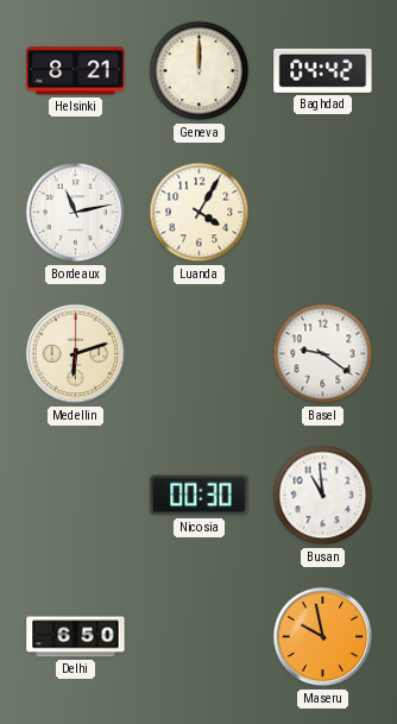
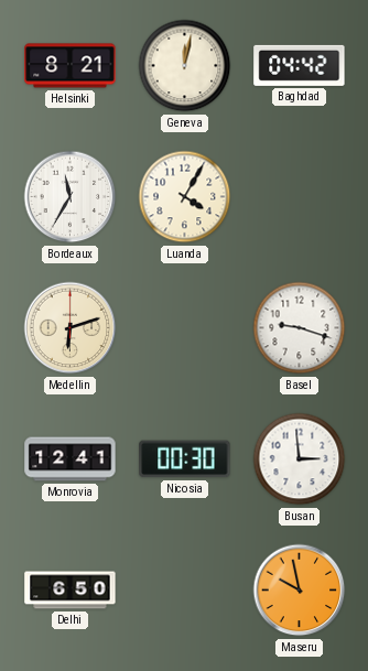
Geneva: 12:00 -> 12:02 (185, 66)
Bordeaux: 11:13 -> 11:35 (71, 197)
Basel: 9:21 -> 9:18 (300, 328)
Monrovia: none -> 12:41 (71, 459)
Busan: 10:59 -> 2:59 (300, 459)
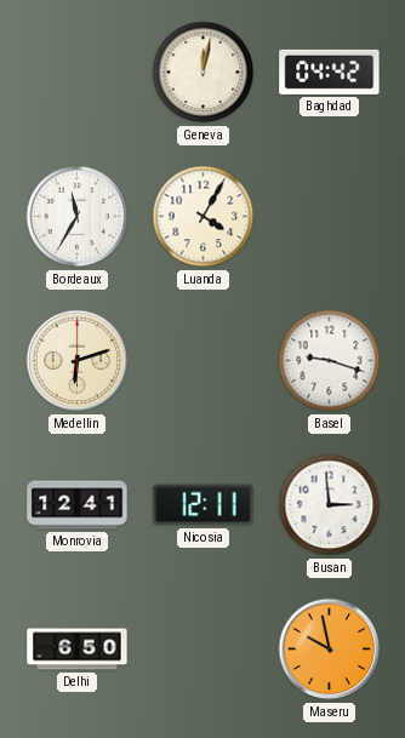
Helsinki: 8:21 -> none (71, 66)
Nicosia: 00:30 -> 12:11 (204, 505)
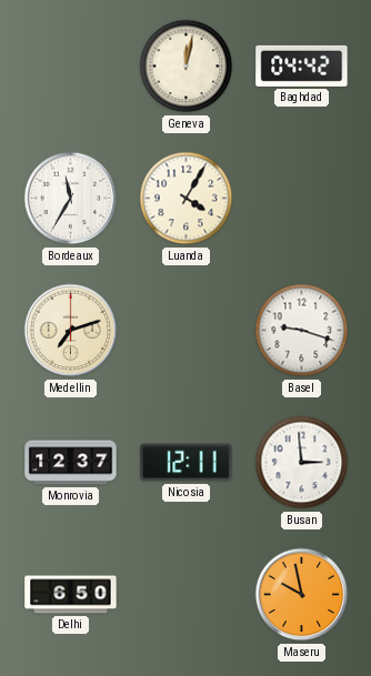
Medellin: 6:12 -> 7:12 (71, 331)
Monrovia: 12:41 -> 12:37 (71, 463)
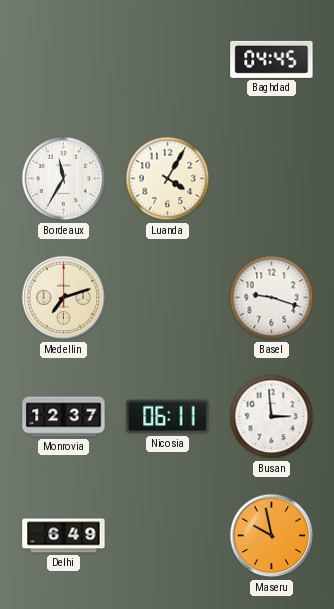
Geneva: 12:02 -> none (187, 67)
Baghdad: 04:42 -> 04:45 (272, 59)
Nicosia: 12:11 -> 06:11 (168, 417)
Delhi: 6:50 -> 6:49 (64, 536)
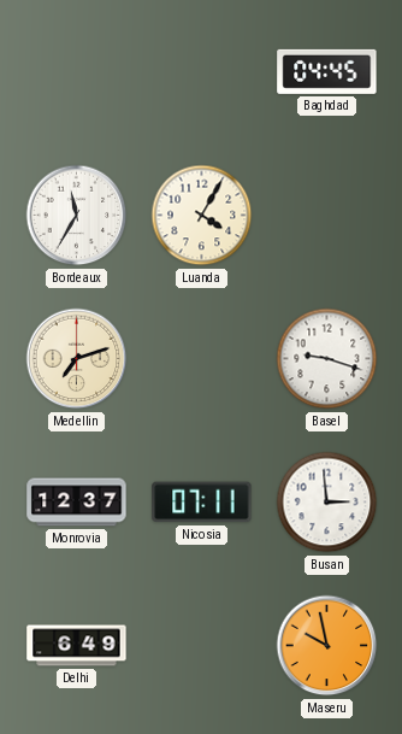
Nicosia: 06:11 -> 07:11 (202, 503)
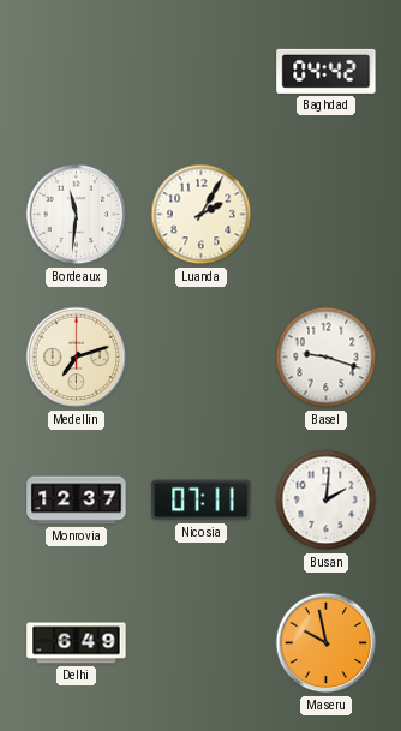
Baghdad: 04:45 -> 04:42 (327, 71)
Bordeaux: 11:35 -> 11:31 (77, 215)
Luanda: 4:05 -> 2:05 (202, 215)
Busan: 2:59 -> 2:01 (327, 501)
